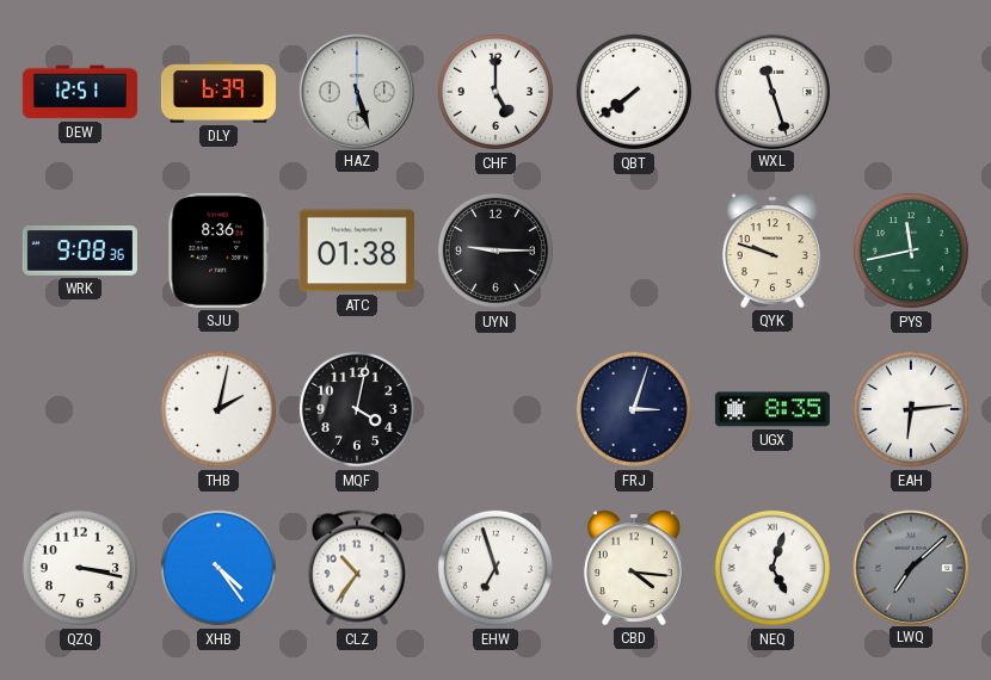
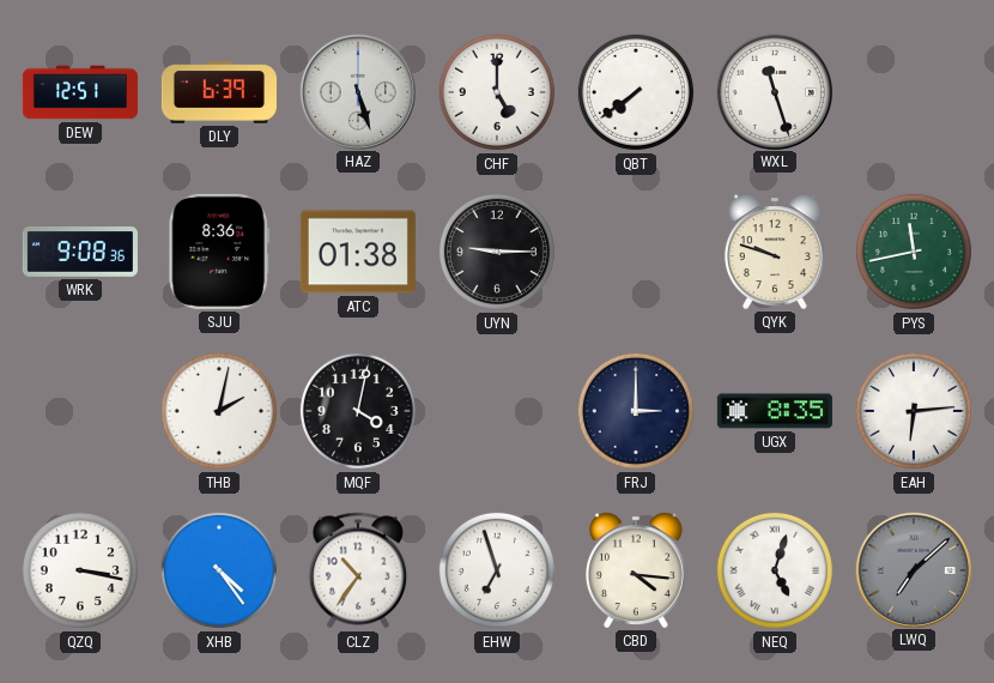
FRJ: 3:03 -> 3:00 (636, 411)
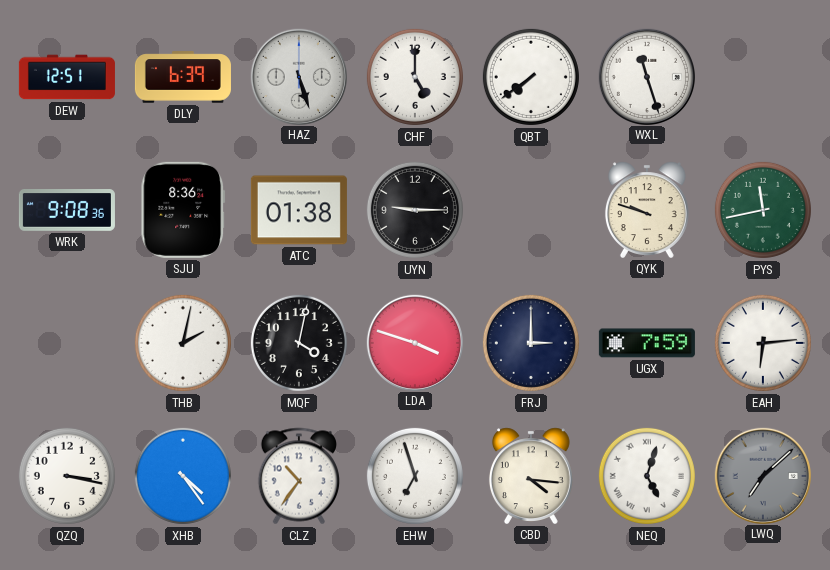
LDA: none -> 3:48 (414, 342)
UGX: 8:35 -> 7:59 (647, 343)
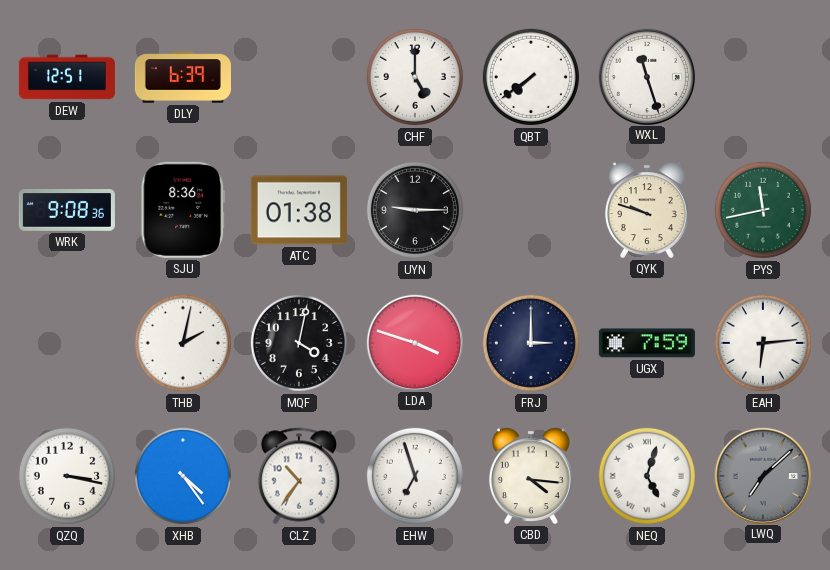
HAZ: 5:27 -> none (298, 76)
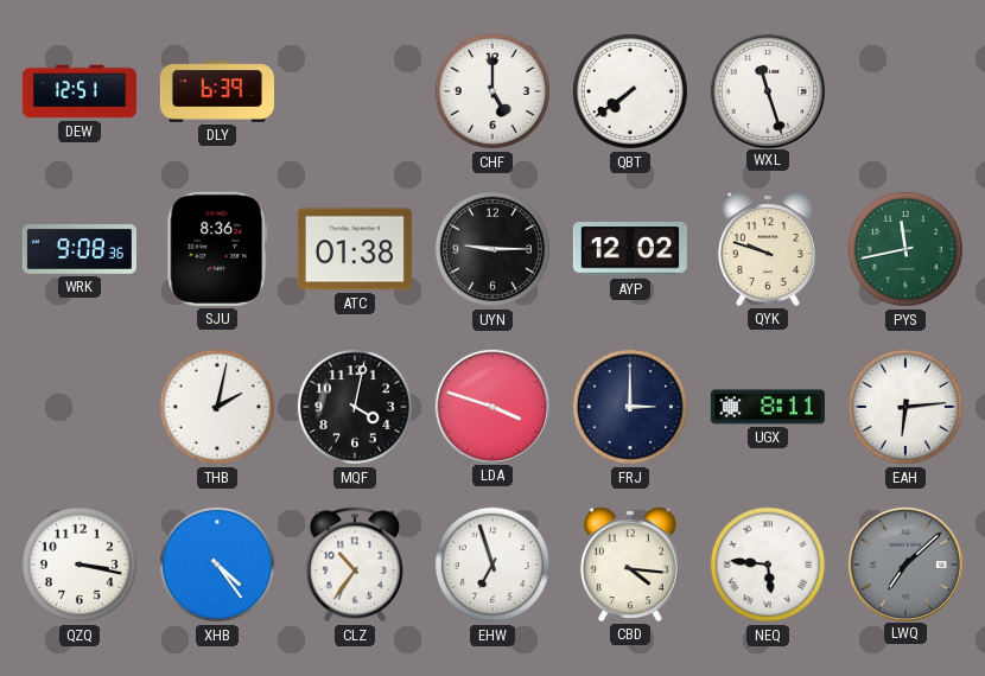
AYP: none -> 12:02 (630, 249)
UGX: 7:59 -> 8:11 (768, 407)
NEQ: 5:03 -> 5:46 (768, 565)
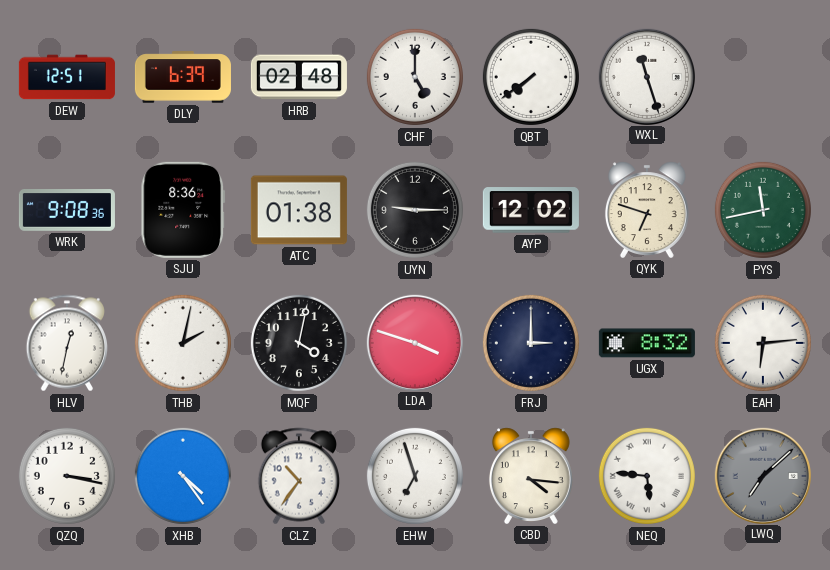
HRB: none -> 02:48 (299, 77)
QYK: 9:48 -> 6:48 (647, 210)
HLV: none -> 12:32 (66, 343)
UGX: 8:11 -> 8:32 (647, 343)
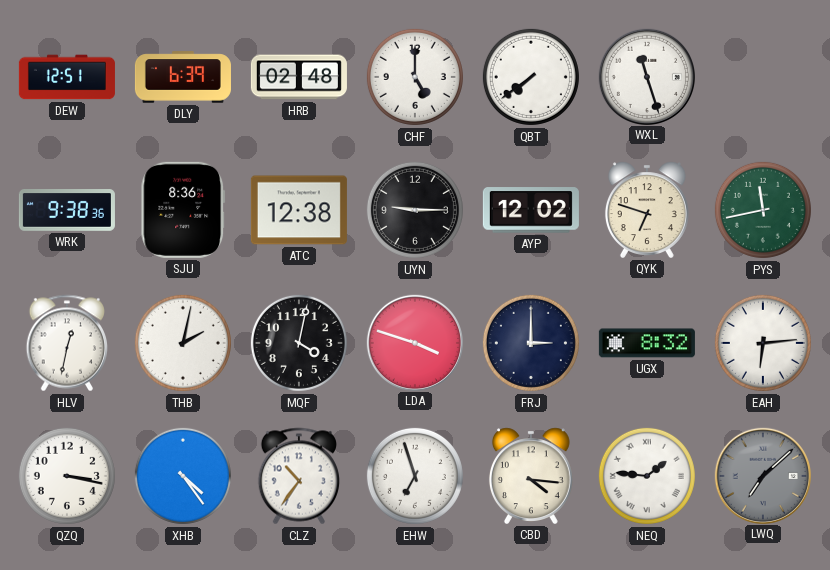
WRK: 9:08 -> 9:38 (67, 211)
ATC: 01:38 -> 12:38 (299, 210)
NEQ: 5:46 -> 1:46 (647, 476)
